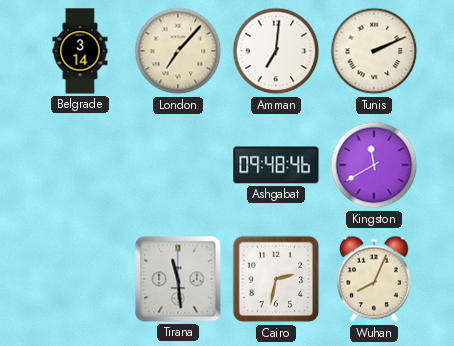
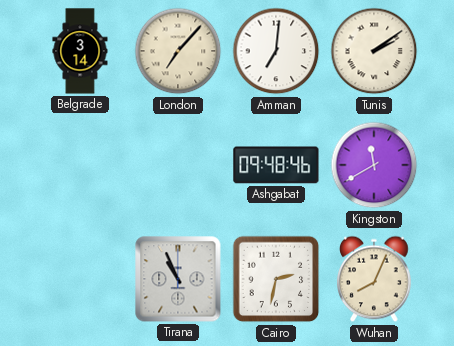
Tunis: 2:11 -> 2:09 (374, 51)
Tirana: 11:29 -> 10:56 (178, 279)
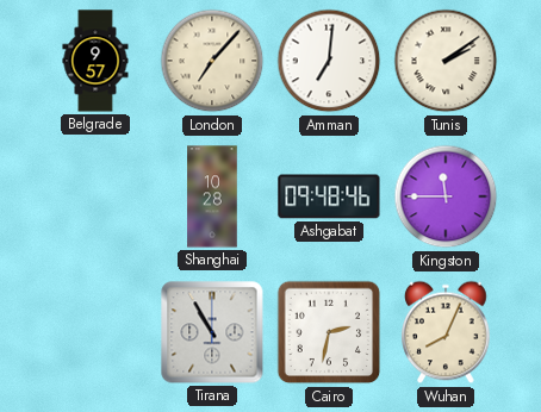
Belgrade: 3:14 -> 9:57 (95, 61)
Shanghai: none -> 10:28 (212, 196)
Kingston: 11:40 -> 11:45 (446, 196)
Tirana: 10:56 -> 10:55 (212, 332)
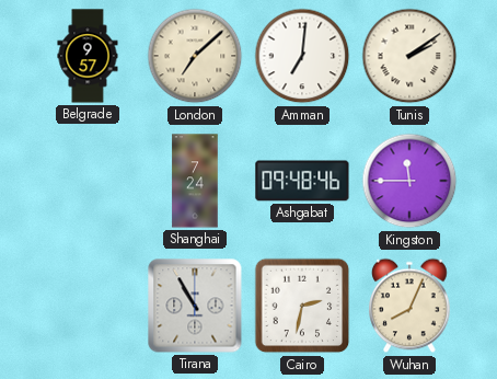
London: 7:07 -> 7:08 (195, 56)
Shanghai: 10:28 -> 7:24 (195, 181)
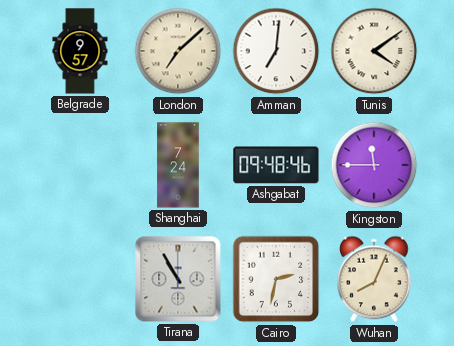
Tunis: 2:09 -> 4:09 (374, 51)
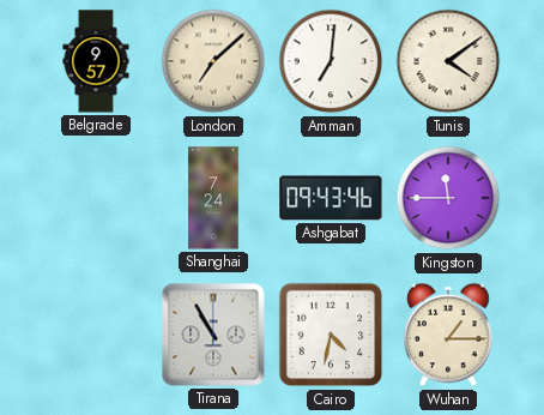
Ashgabat: 09:48 -> 09:43 (331, 198)
Cairo: 2:32 -> 4:32 (331, 335)
Wuhan: 8:04 -> 1:15 (448, 335)
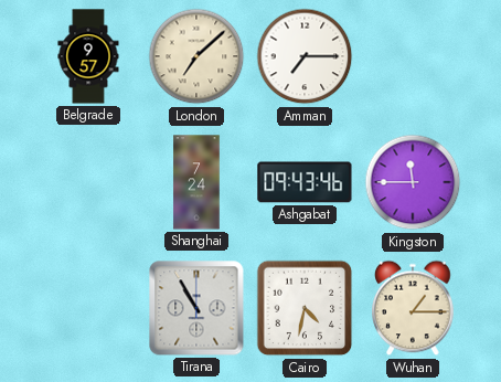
Amman: 7:01 -> 7:15 (305, 56)
Tunis: 4:09 -> none (448, 61)
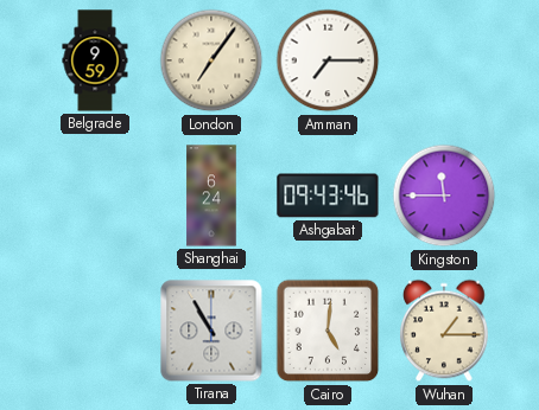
Belgrade: 9:57 -> 9:59 (95, 60)
London: 7:08 -> 7:06 (211, 60)
Shanghai: 7:24 -> 6:24 (211, 196)
Cairo: 4:32 -> 5:01 (328, 331)
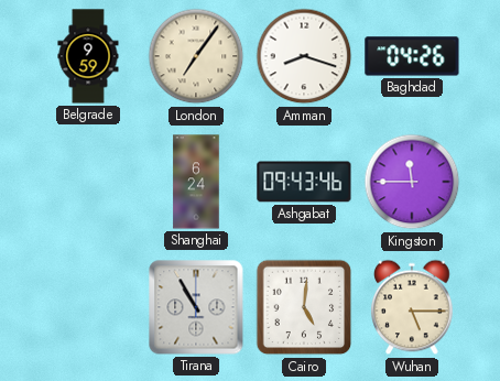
Amman: 7:15 -> 8:18 (304, 56)
Baghdad: none -> 04:26 (412, 56)
Wuhan: 1:15 -> 5:15 (412, 307)
